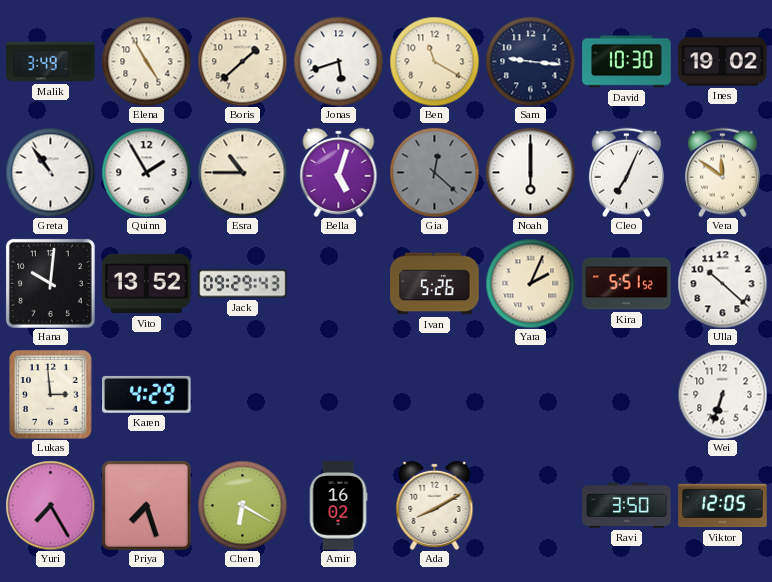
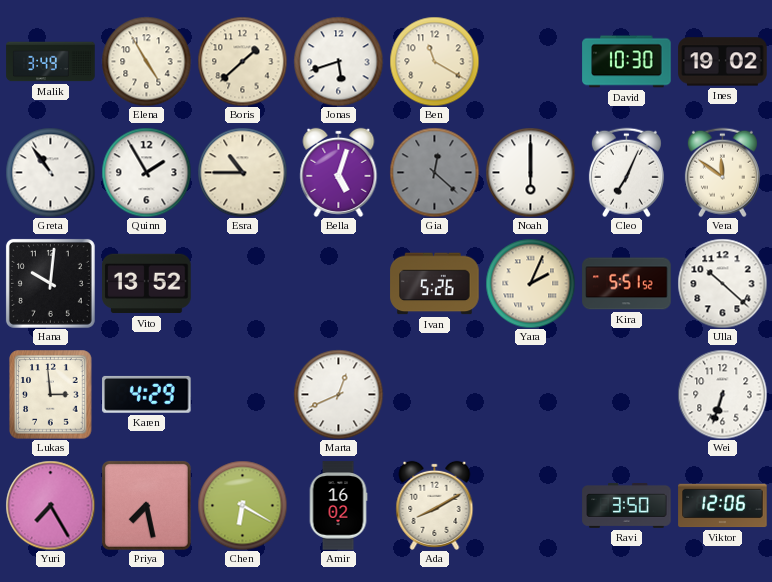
Sam: 9:16 -> none (530, 61)
Jack: 09:29 -> none (243, 284)
Marta: none -> 12:41 (338, 394)
Priya: 7:27 -> 7:28 (146, 505)
Viktor: 12:05 -> 12:06 (723, 506)
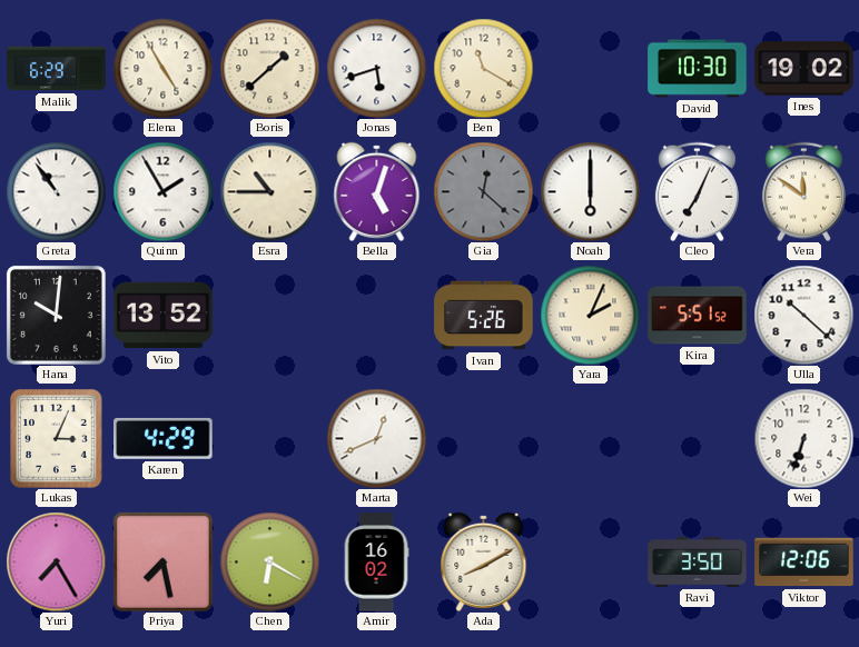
Malik: 3:49 -> 6:29 (57, 69)
Lukas: 2:59 -> 3:04 (57, 439)
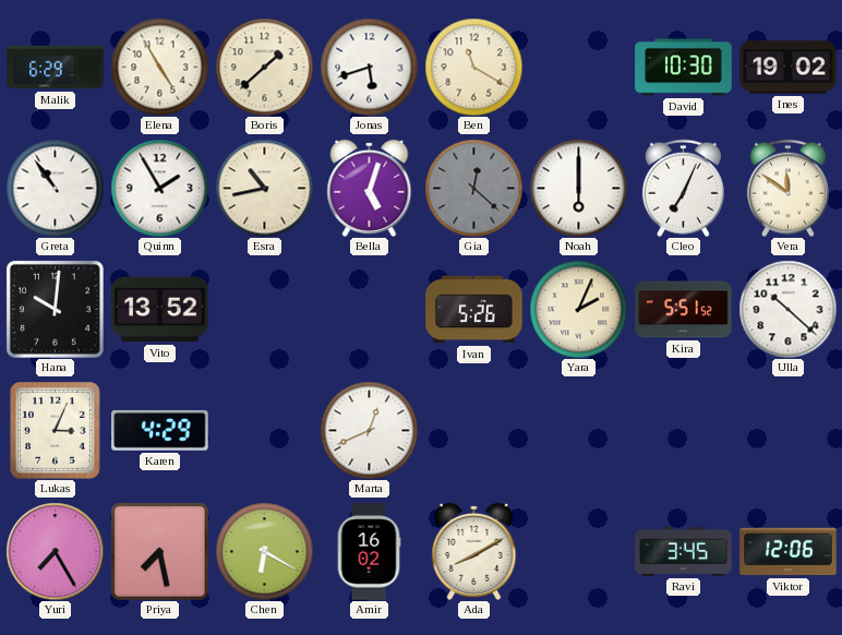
Esra: 10:45 -> 10:43 (264, 188)
Wei: 6:33 -> none (803, 438)
Ravi: 3:50 -> 3:45 (684, 551)
